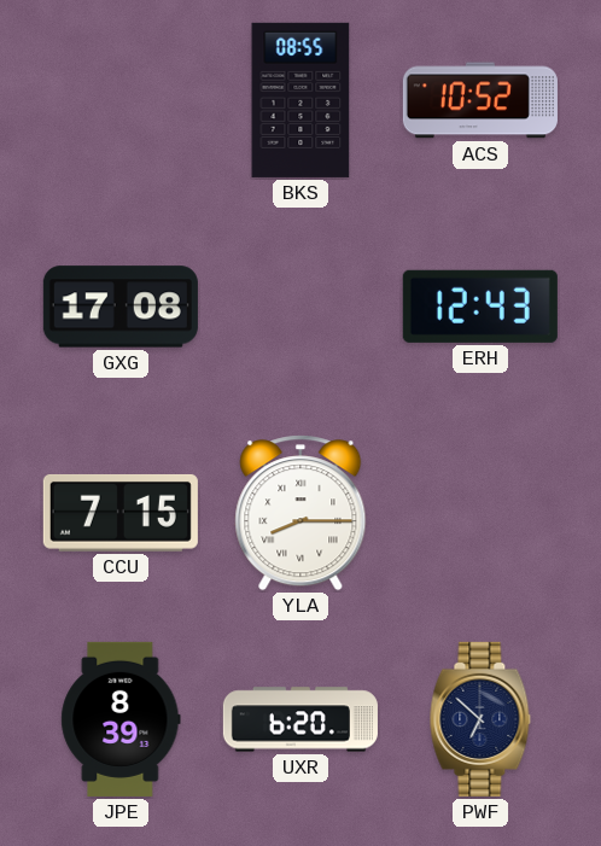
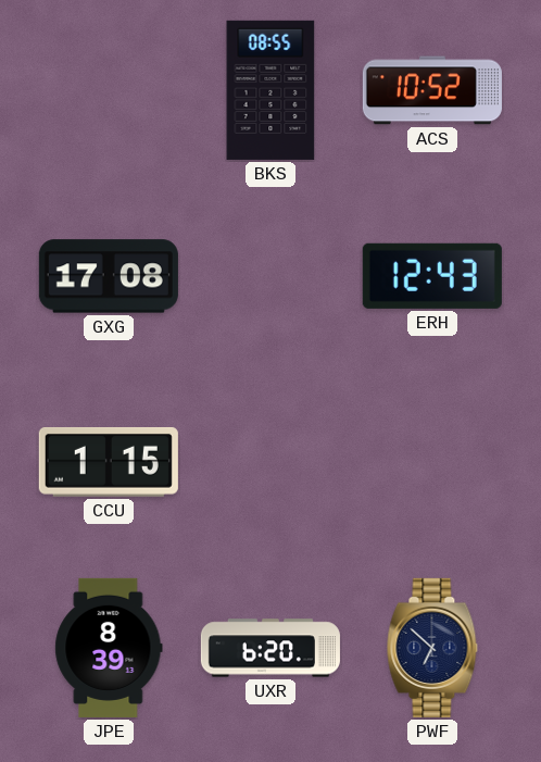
CCU: 7:15 -> 1:15 (109, 462)
YLA: 8:15 -> none (300, 513)
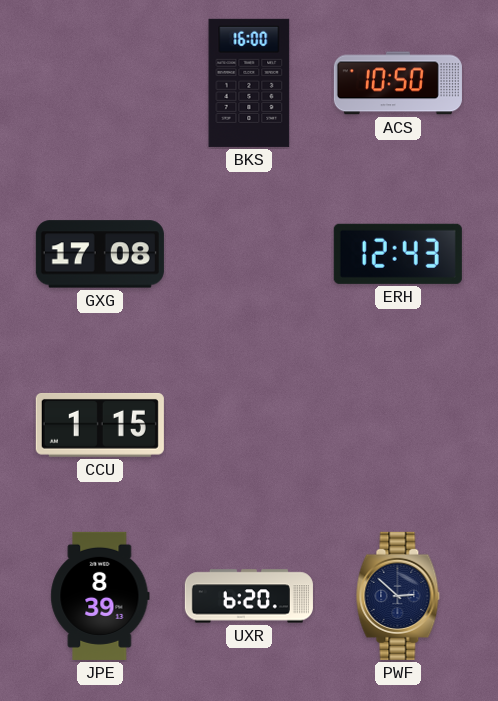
BKS: 08:55 -> 16:00 (249, 83)
ACS: 10:52 -> 10:50 (398, 83)
PWF: 6:52 -> 2:52 (398, 596)
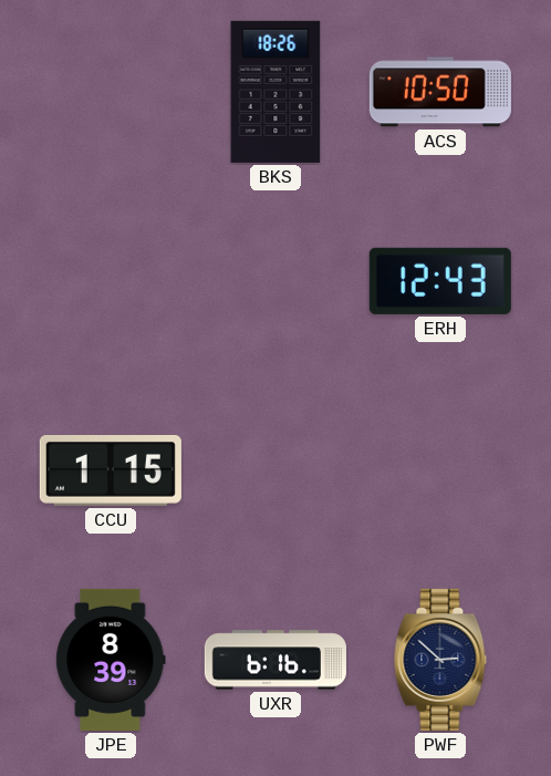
BKS: 16:00 -> 18:26 (275, 92)
GXG: 17:08 -> none (100, 254)
UXR: 6:20 -> 6:16 (275, 660)
